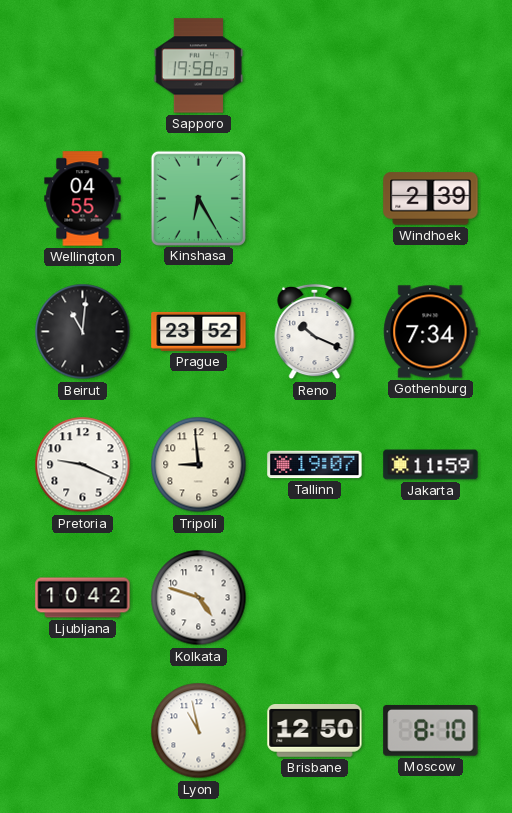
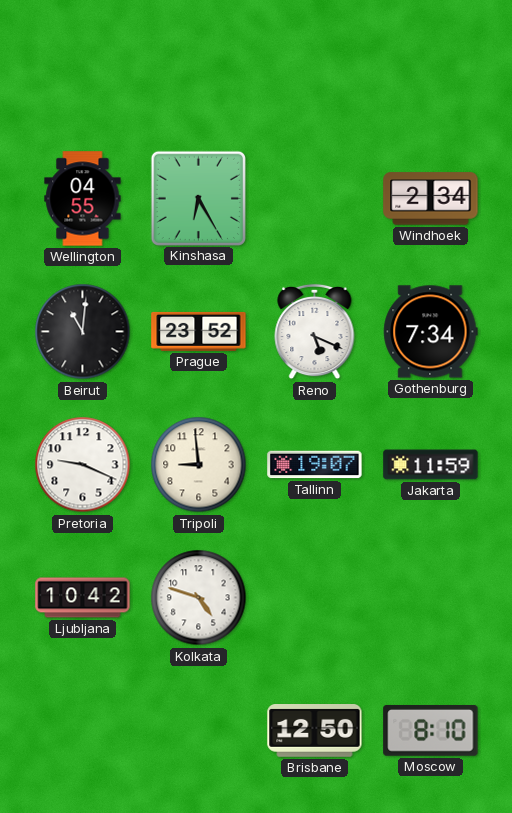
Sapporo: 19:58 -> none (199, 66)
Windhoek: 2:39 -> 2:34 (431, 199)
Reno: 10:19 -> 5:19 (315, 332)
Lyon: 10:58 -> none (199, 731)
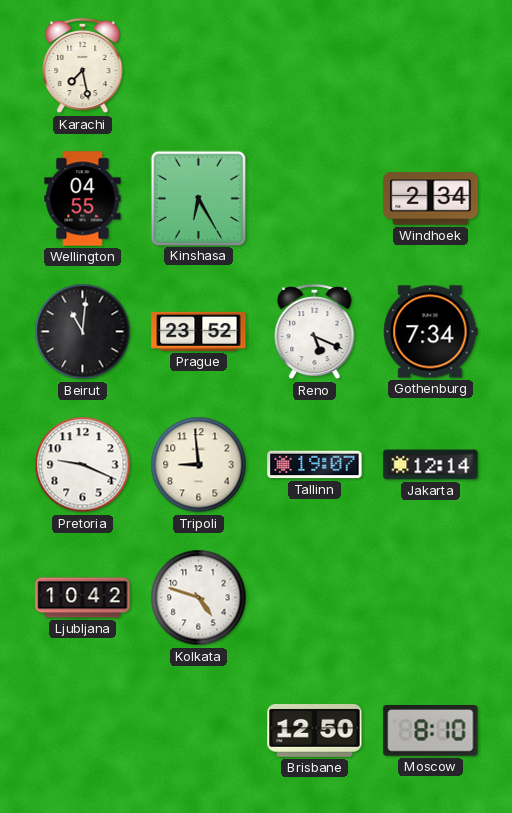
Karachi: none -> 7:28 (83, 66)
Jakarta: 11:59 -> 12:14 (431, 465)
